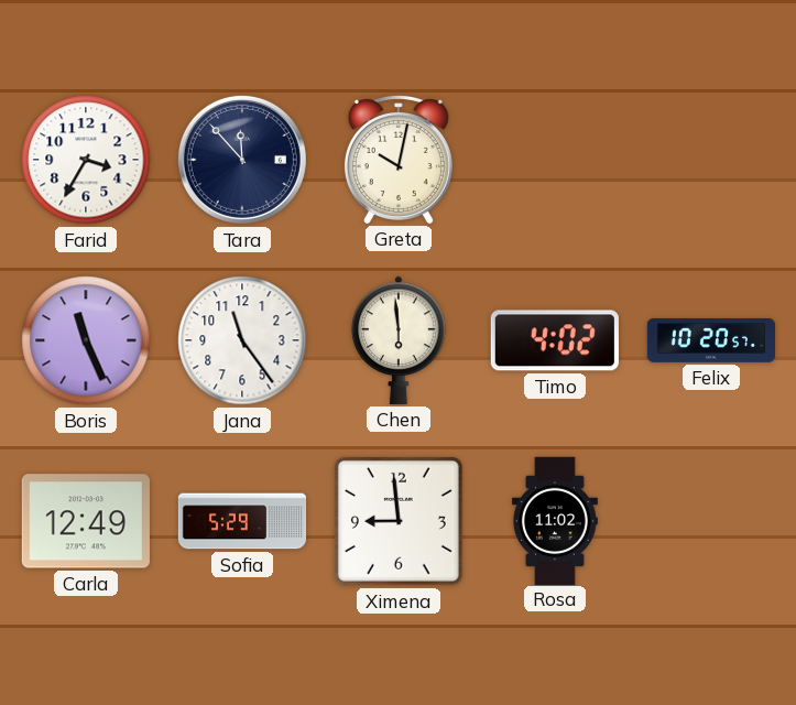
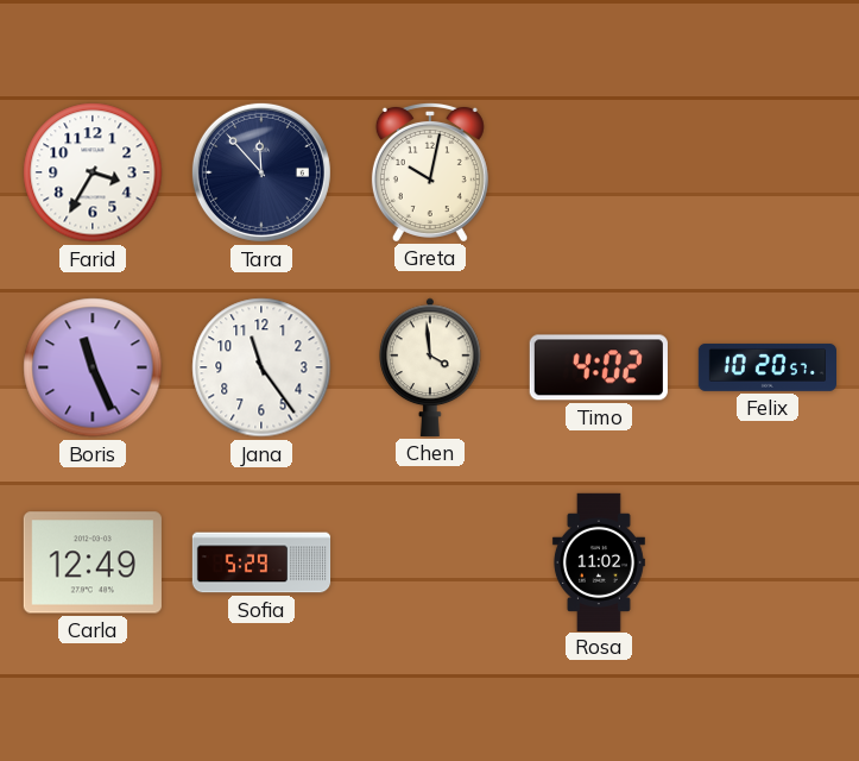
Chen: 5:59 -> 3:59 (430, 367)
Ximena: 8:59 -> none (399, 521)
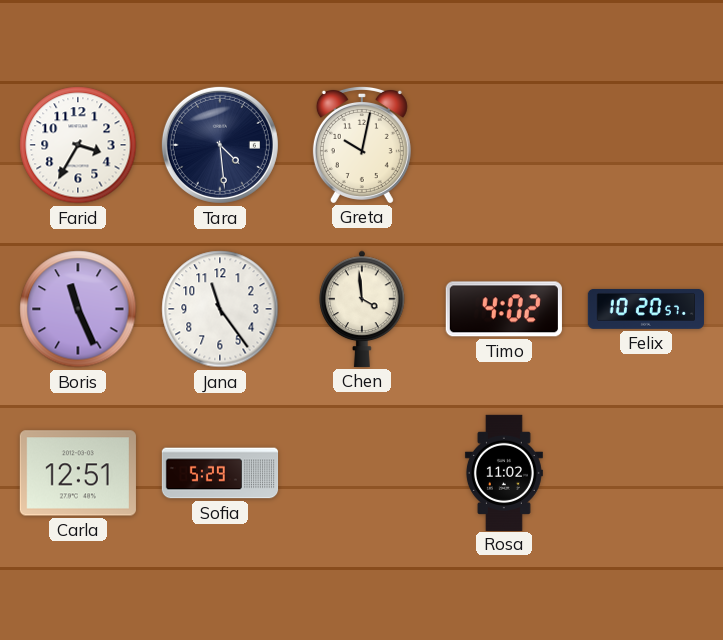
Tara: 11:53 -> 4:29 (220, 145)
Carla: 12:49 -> 12:51 (78, 473)
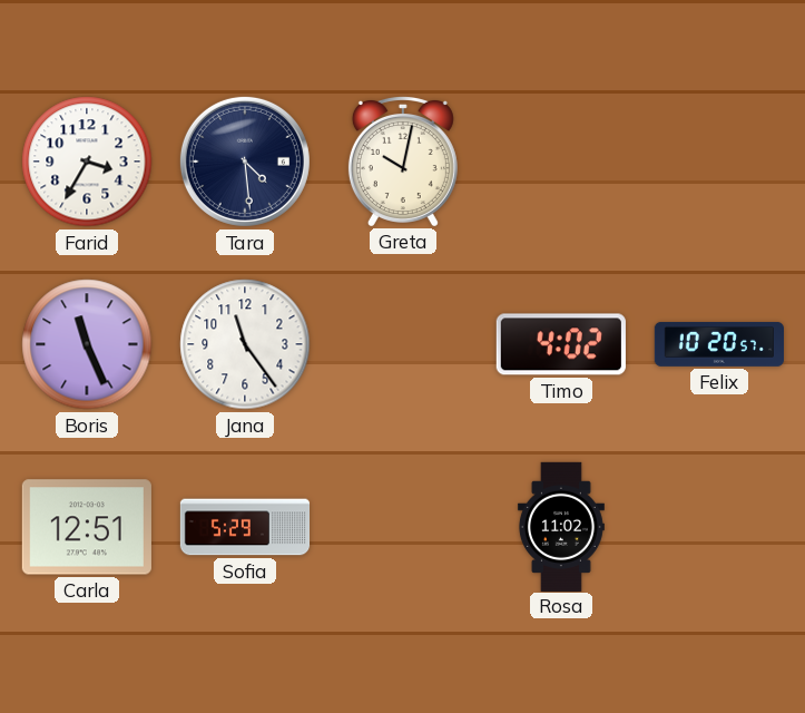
Chen: 3:59 -> none (362, 309)
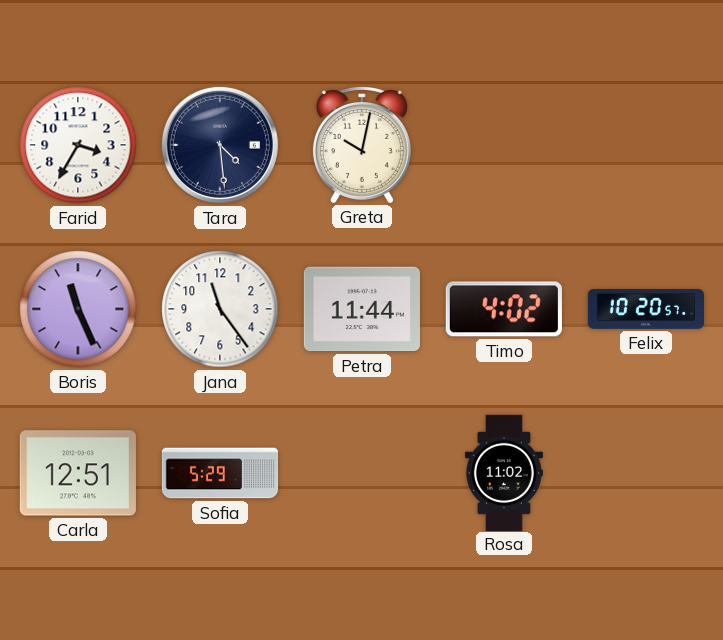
Petra: none -> 11:44 (362, 309)
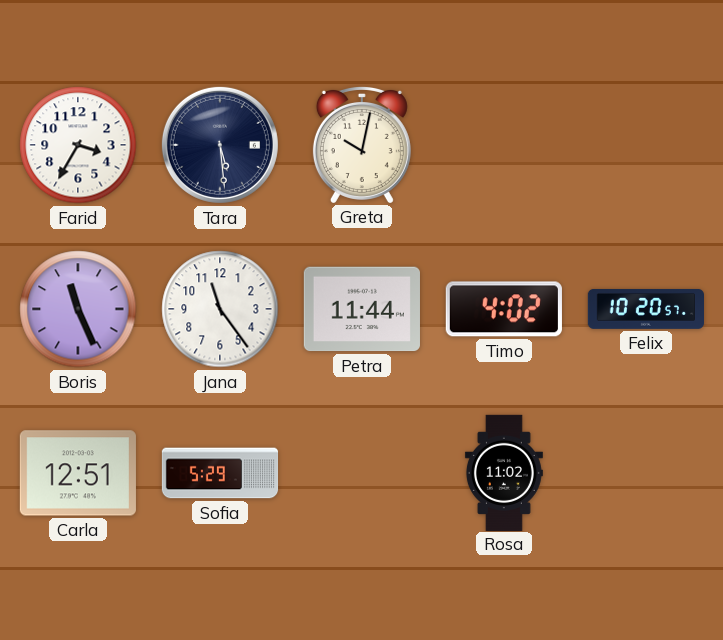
Tara: 4:29 -> 5:29 (220, 145)
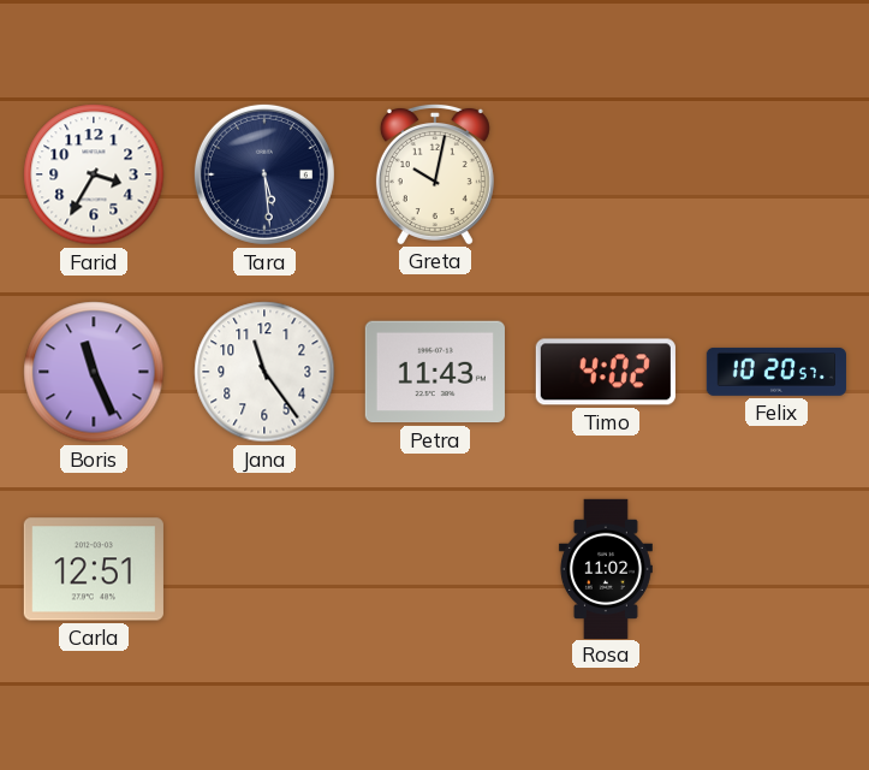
Petra: 11:44 -> 11:43 (435, 372)
Sofia: 5:29 -> none (220, 473)
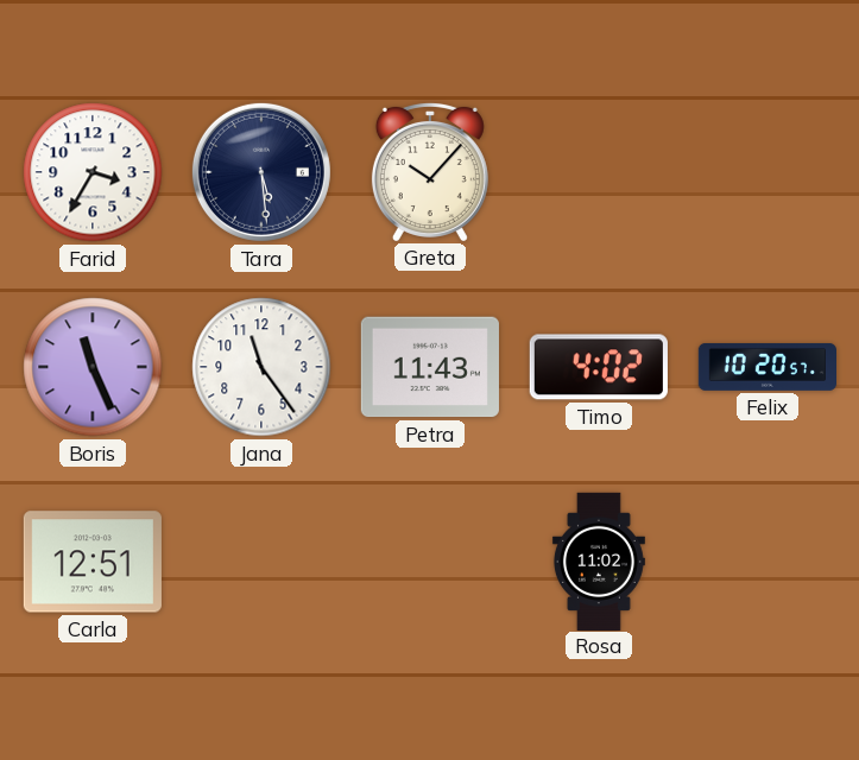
Greta: 10:02 -> 10:07 (430, 171)
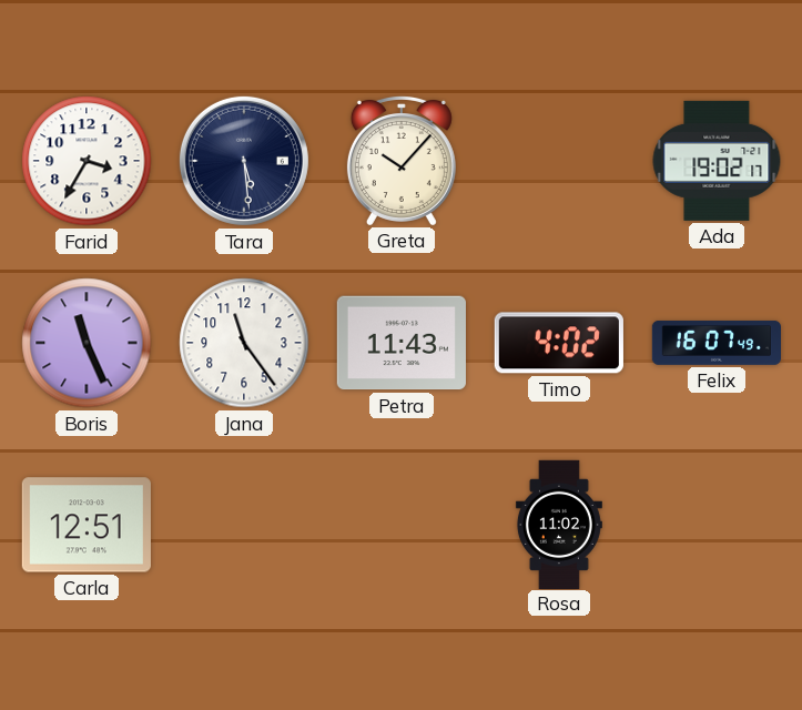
Ada: none -> 19:02 (717, 161)
Felix: 10:20 -> 16:07 (715, 343)
